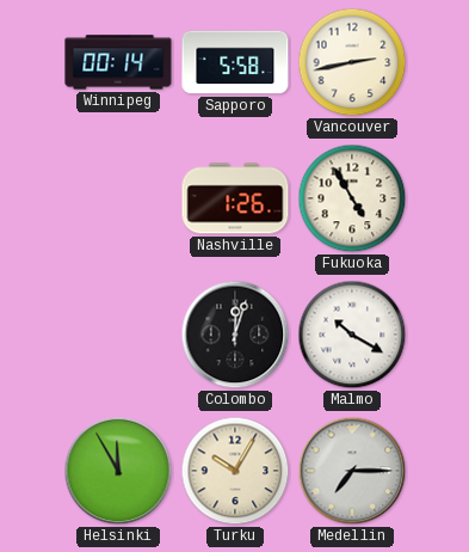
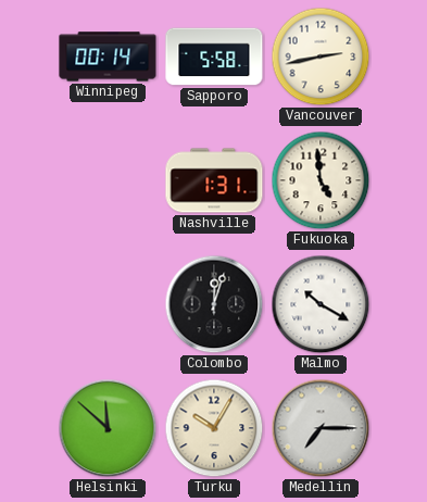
Nashville: 1:26 -> 1:31 (214, 180)
Fukuoka: 4:55 -> 4:59 (321, 180)
Helsinki: 11:55 -> 11:52 (108, 428)
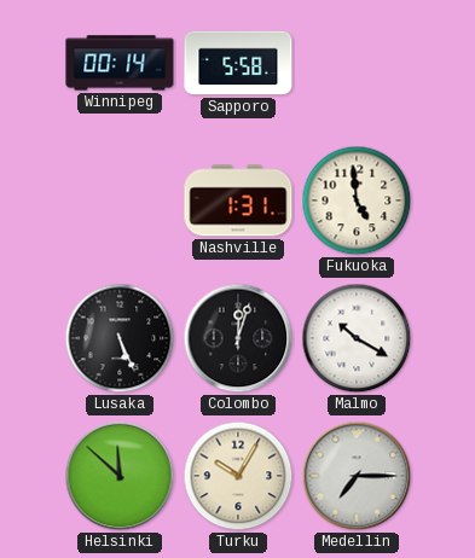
Vancouver: 2:43 -> none (321, 57)
Lusaka: none -> 5:26 (120, 338)
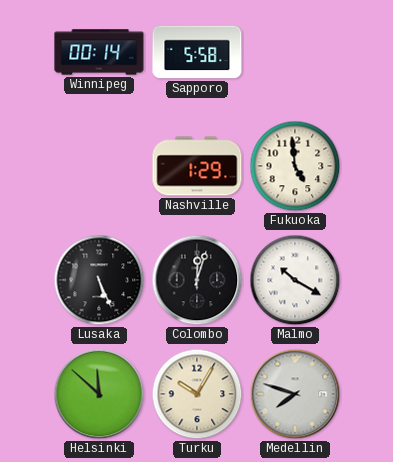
Nashville: 1:31 -> 1:29 (197, 166)
Medellin: 7:15 -> 7:48 (295, 394)
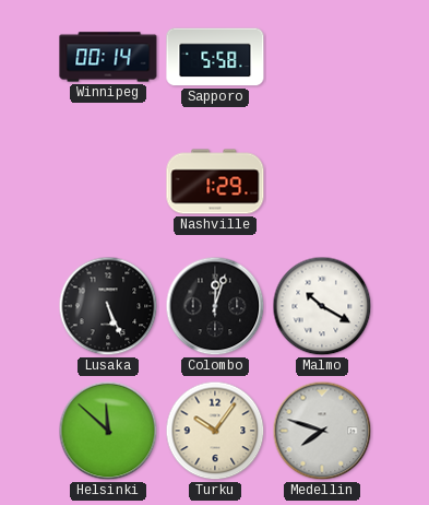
Fukuoka: 4:59 -> none (295, 166)
Turku: 10:05 -> 10:06 (215, 431)
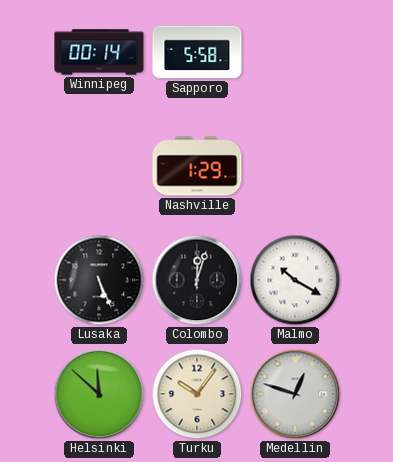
Medellin: 7:48 -> 12:48 (295, 394)
